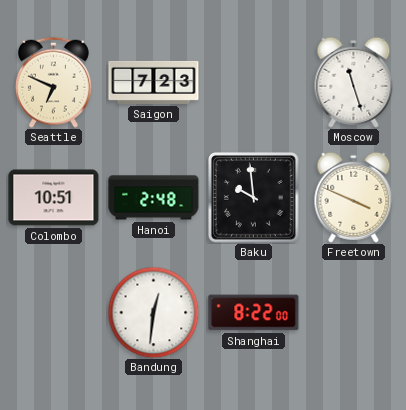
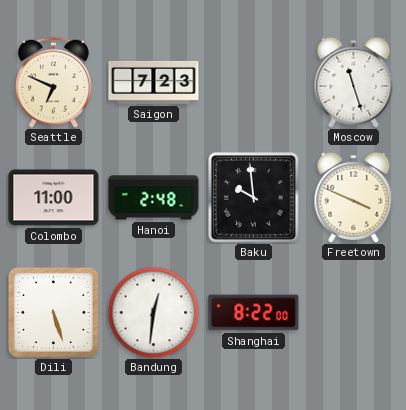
Colombo: 10:51 -> 11:00 (54, 198)
Dili: none -> 5:27 (53, 312)
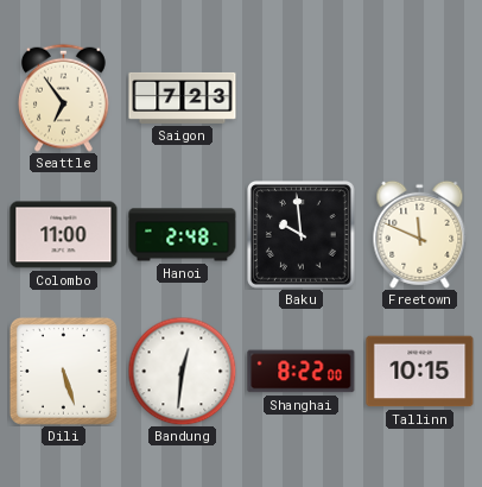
Seattle: 6:49 -> 6:54 (64, 97)
Moscow: 11:27 -> none (354, 82)
Freetown: 3:49 -> 11:49 (420, 234)
Tallinn: none -> 10:15 (420, 372)
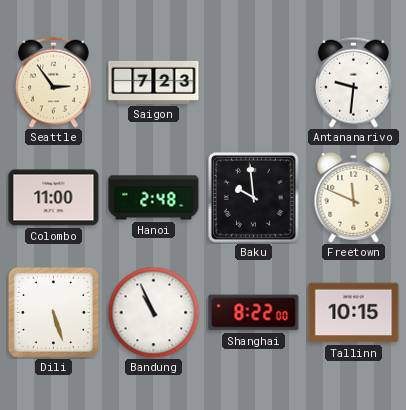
Seattle: 6:54 -> 2:54 (54, 82)
Antananarivo: none -> 9:31 (354, 82)
Bandung: 12:31 -> 10:56 (153, 312)
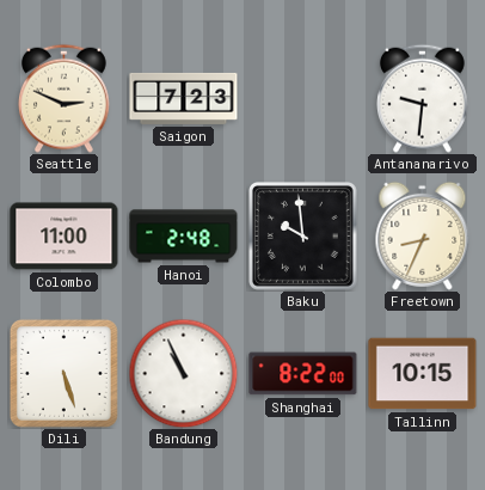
Seattle: 2:54 -> 2:49 (65, 98)
Freetown: 11:49 -> 8:34 (423, 235)
